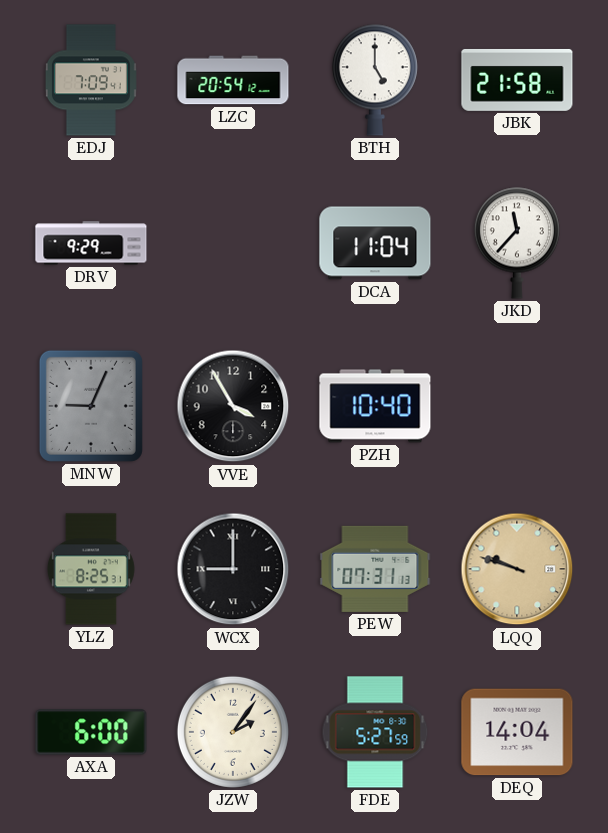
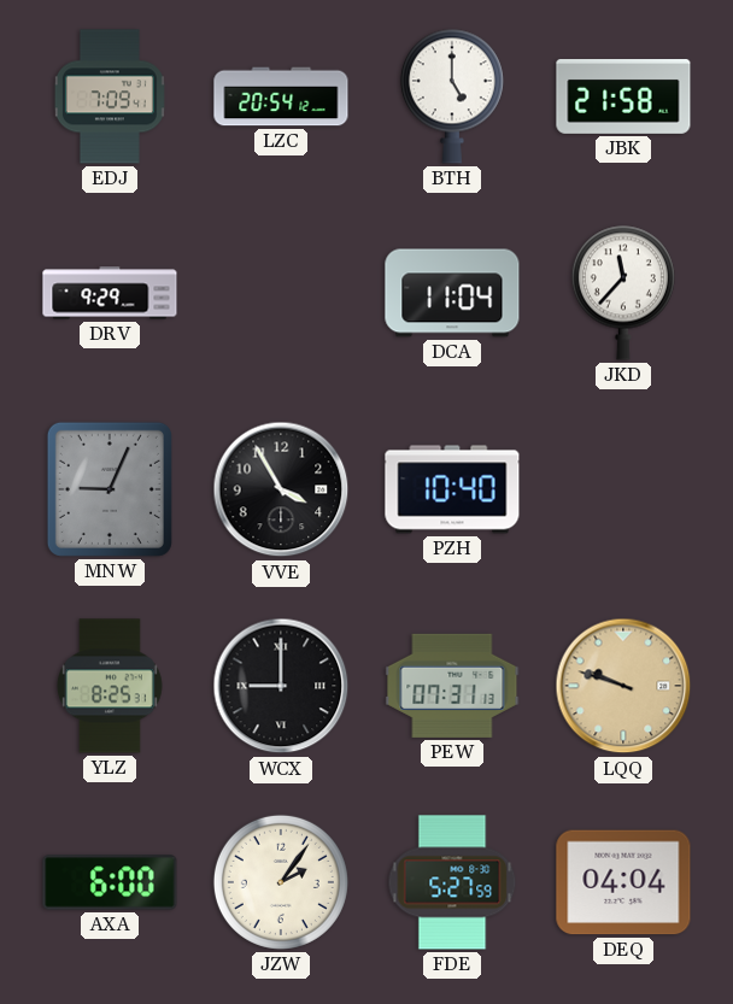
DEQ: 14:04 -> 04:04 (623, 882)
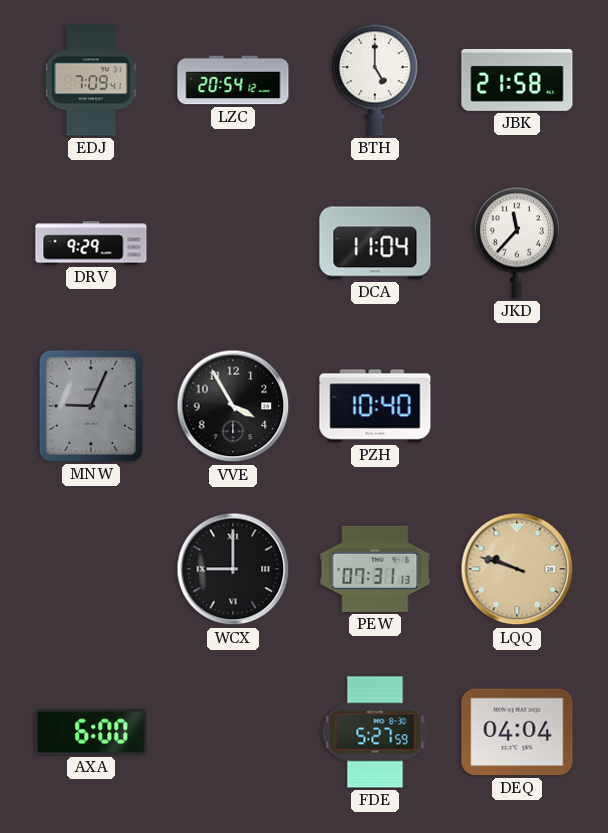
YLZ: 8:25 -> none (111, 686)
JZW: 2:06 -> none (281, 882)
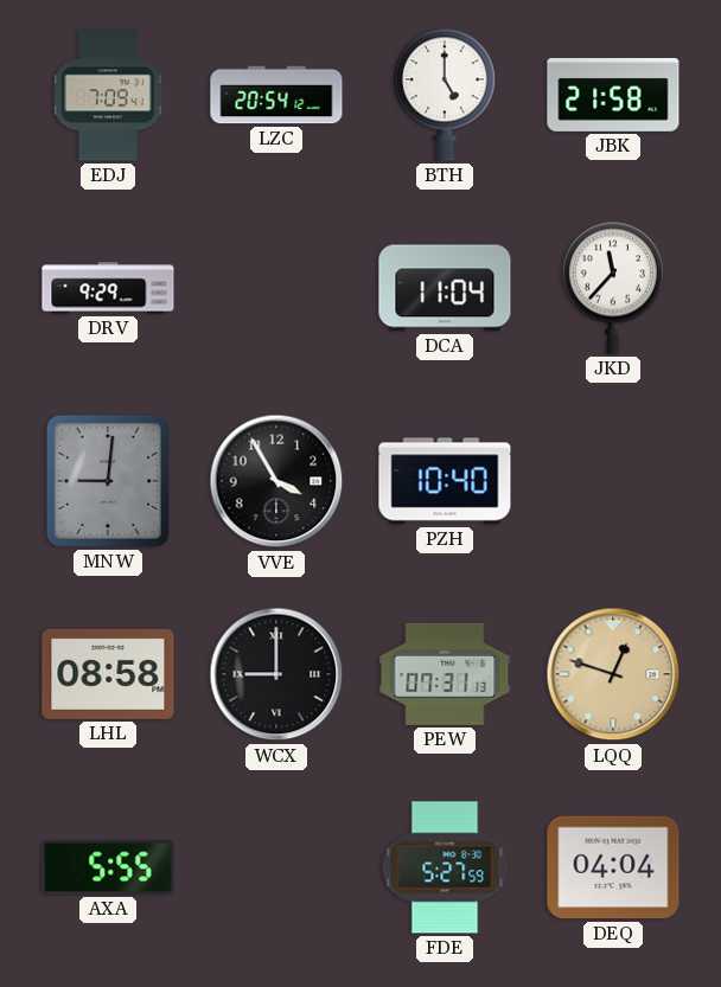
MNW: 9:04 -> 9:01 (108, 481)
LHL: none -> 08:58 (108, 674)
LQQ: 9:48 -> 12:48 (613, 674)
AXA: 6:00 -> 5:55 (108, 867)
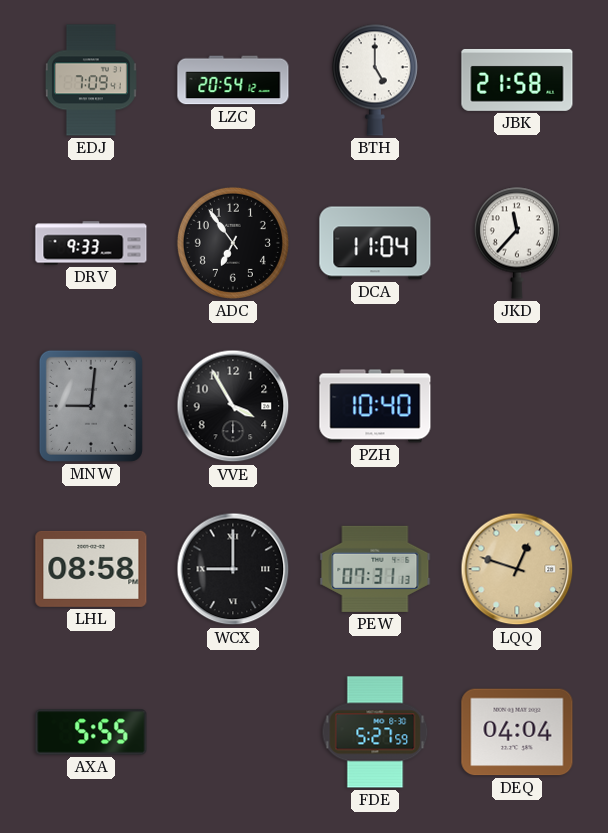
DRV: 9:29 -> 9:33 (91, 243)
ADC: none -> 6:54 (233, 243)
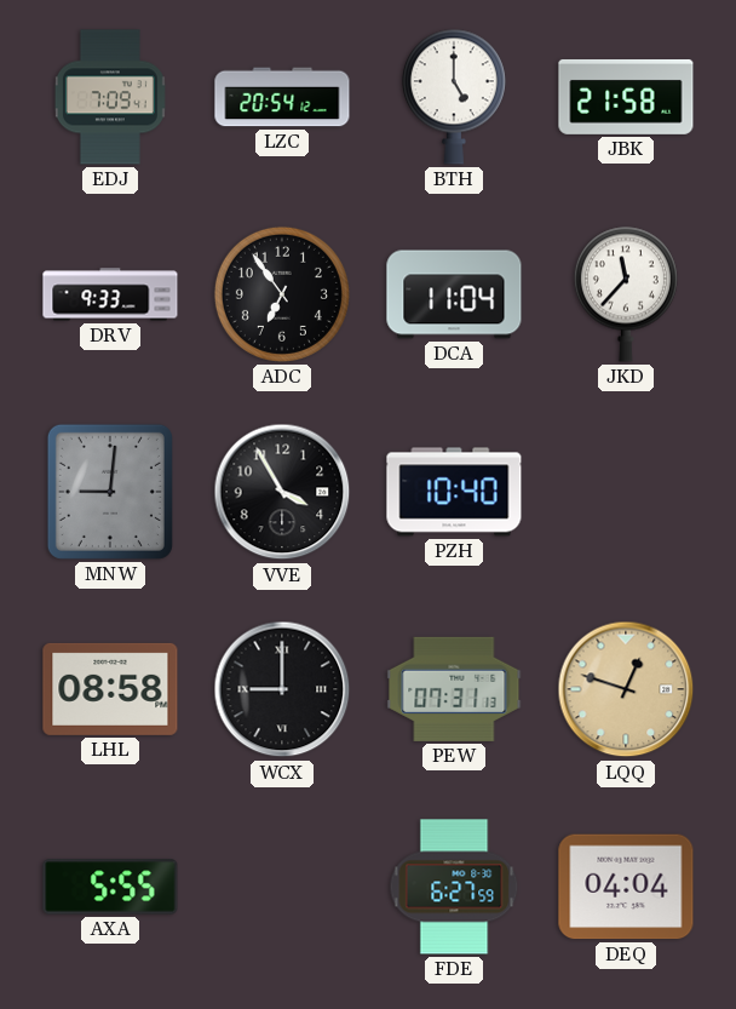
FDE: 5:27 -> 6:27 (454, 887)
